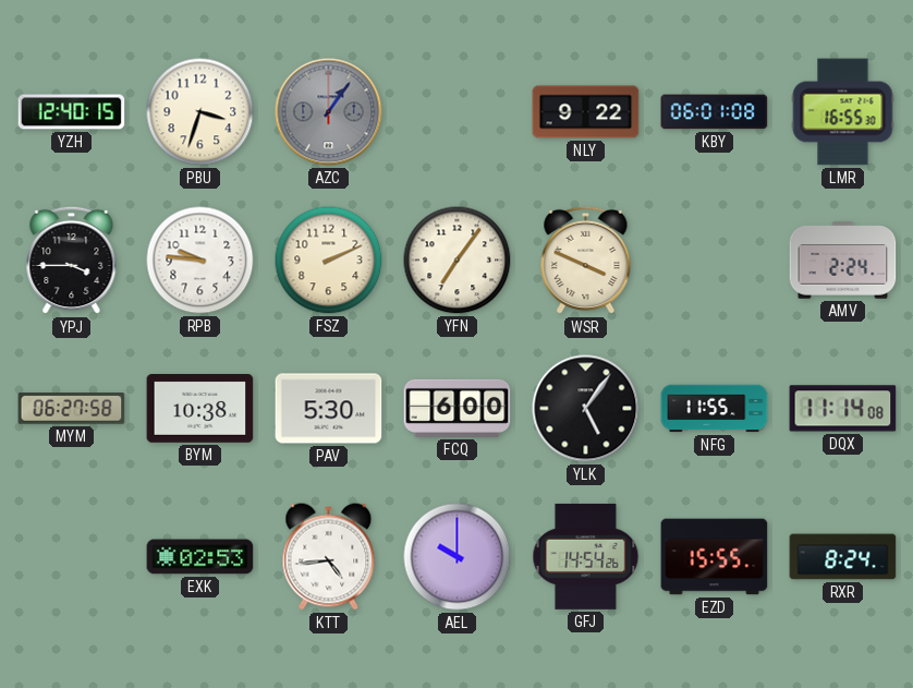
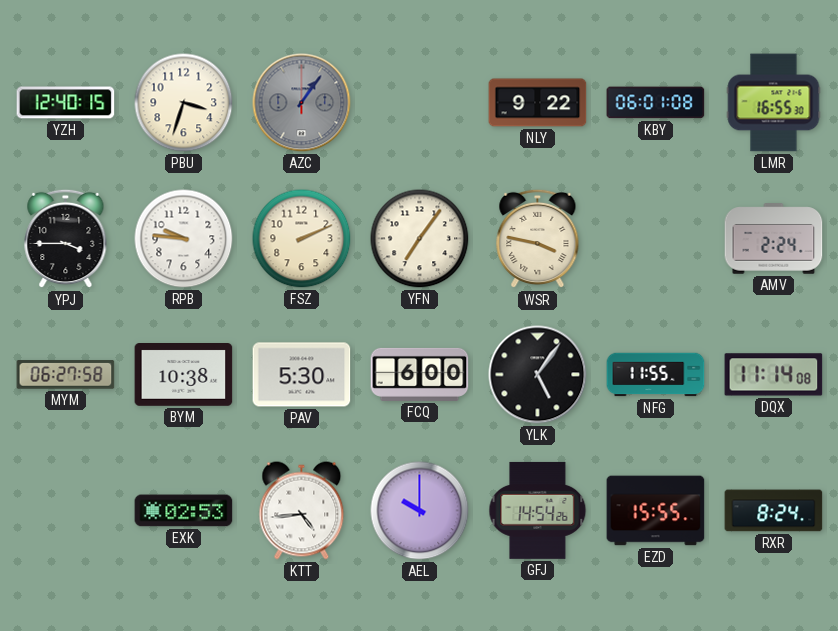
WSR: 3:49 -> 3:47 (538, 239)
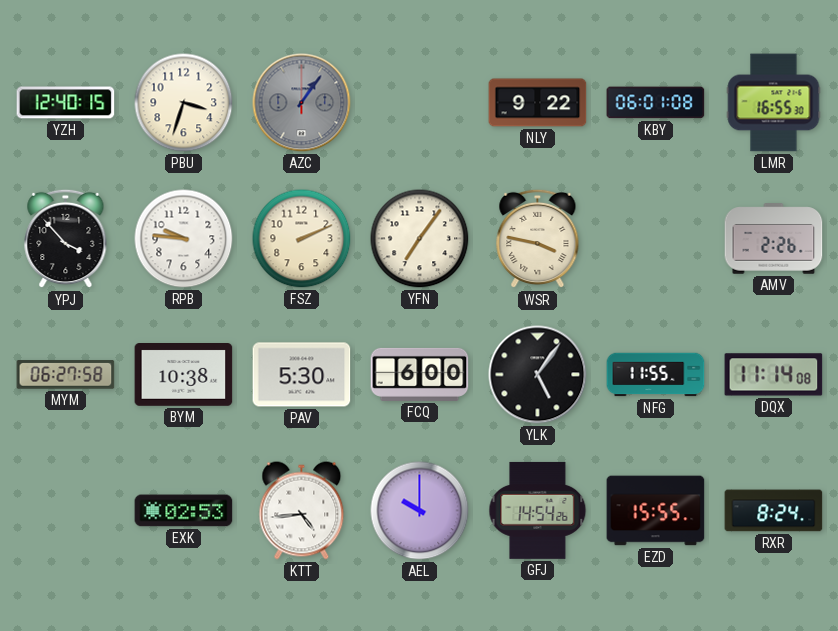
YPJ: 3:45 -> 3:53 (66, 239)
AMV: 2:24 -> 2:26 (774, 239)
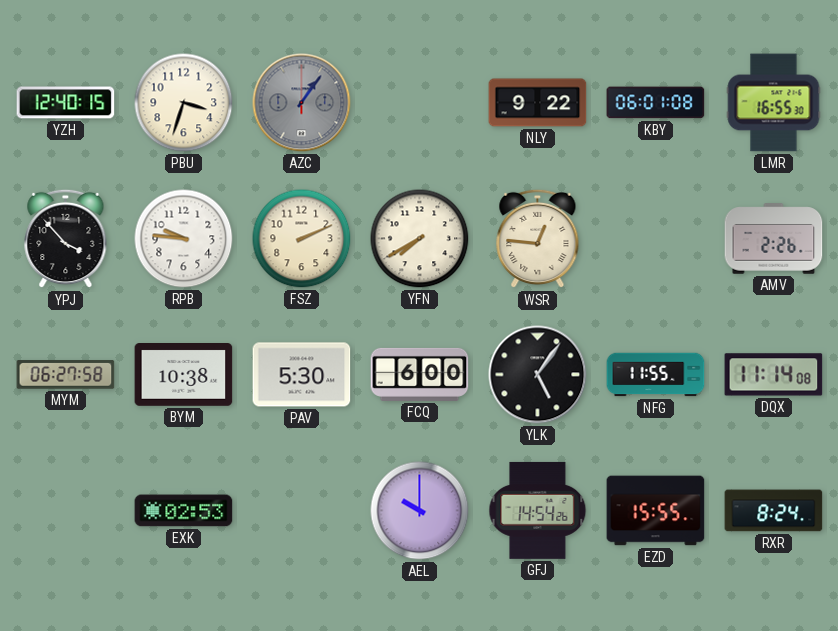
YFN: 7:06 -> 7:40 (420, 239)
WSR: 3:47 -> 12:46 (538, 239)
KTT: 4:44 -> none (302, 511)
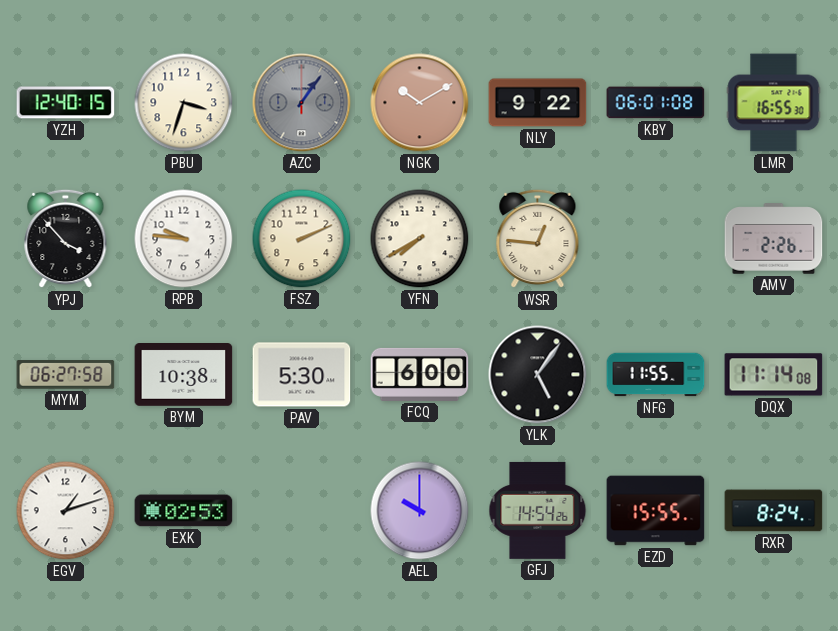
NGK: none -> 10:10 (420, 103)
EGV: none -> 1:12 (66, 511)
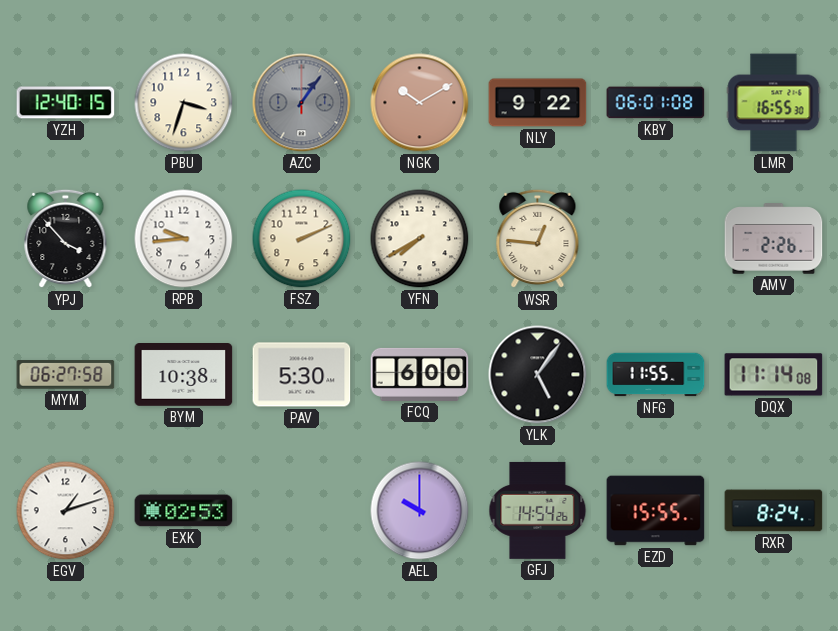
RPB: 9:46 -> 9:44 (184, 239)
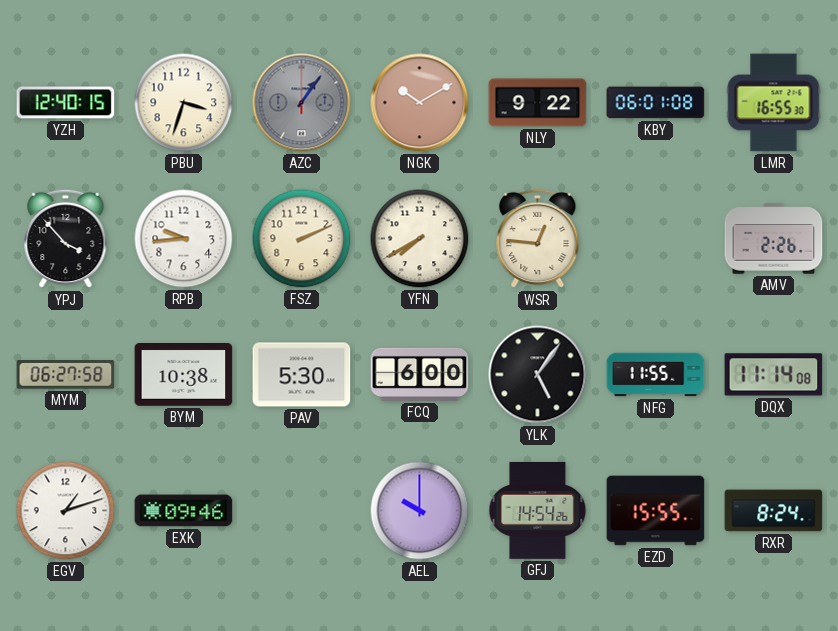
EXK: 02:53 -> 09:46 (184, 511)
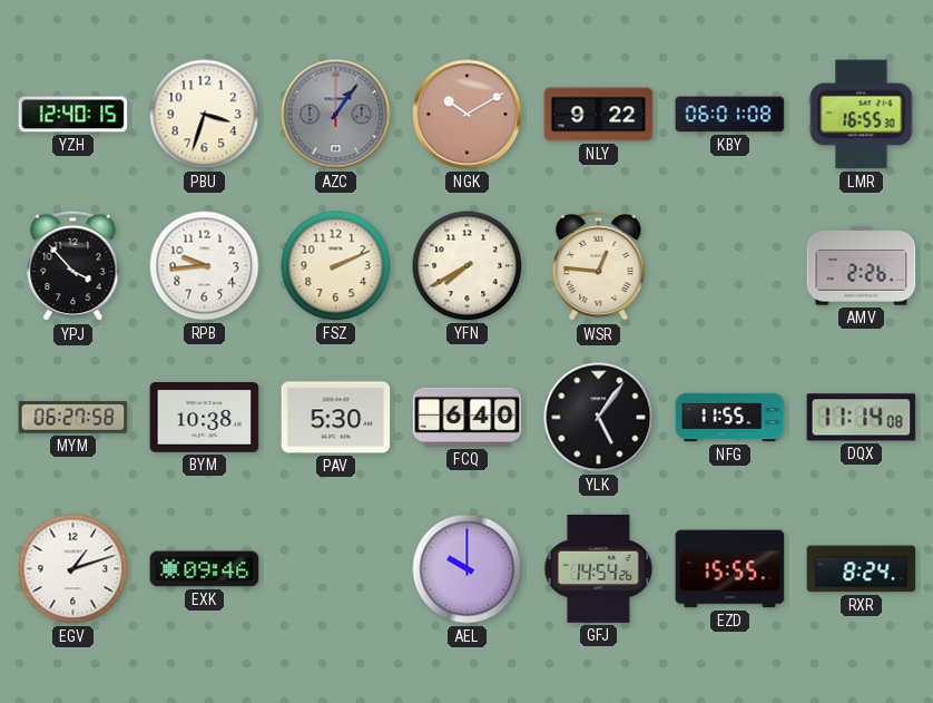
FCQ: 6:00 -> 6:40 (468, 417)
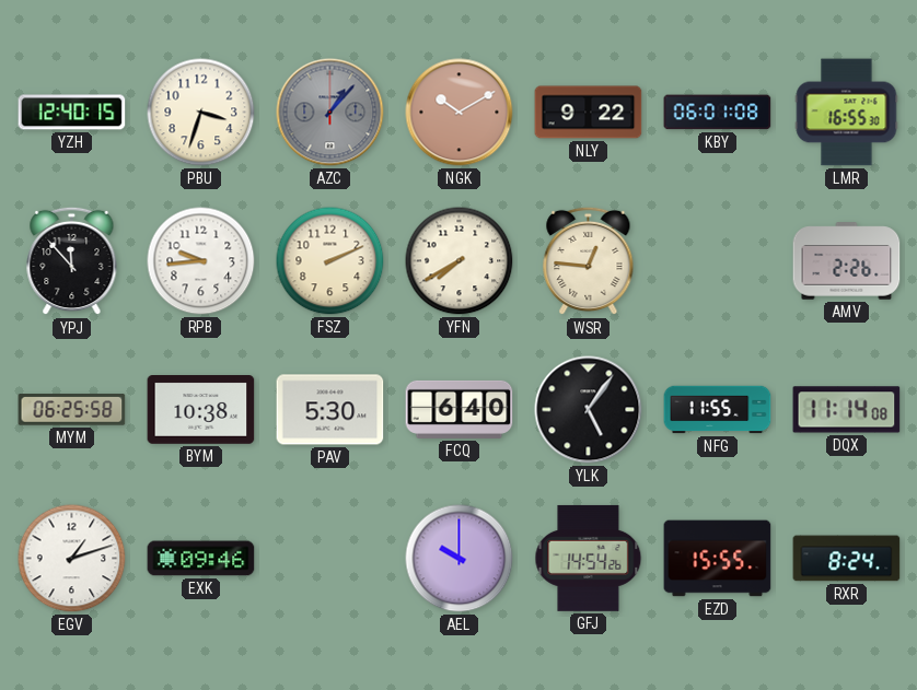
AZC: 1:06 -> 1:07 (330, 113)
YPJ: 3:53 -> 11:53 (72, 261)
MYM: 06:27 -> 06:25 (72, 410)
